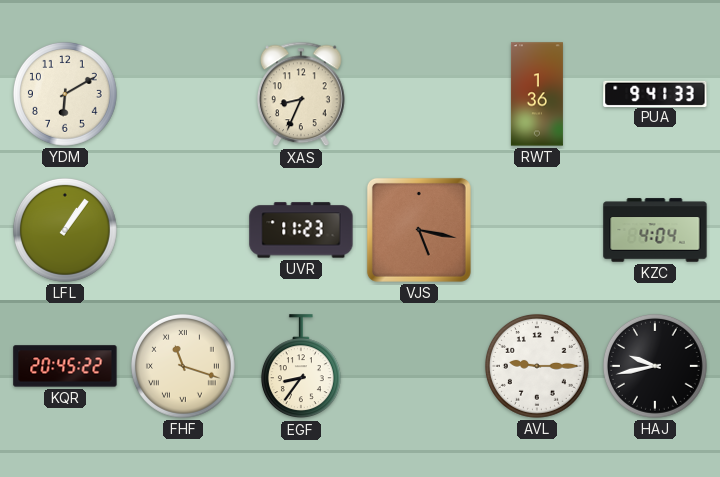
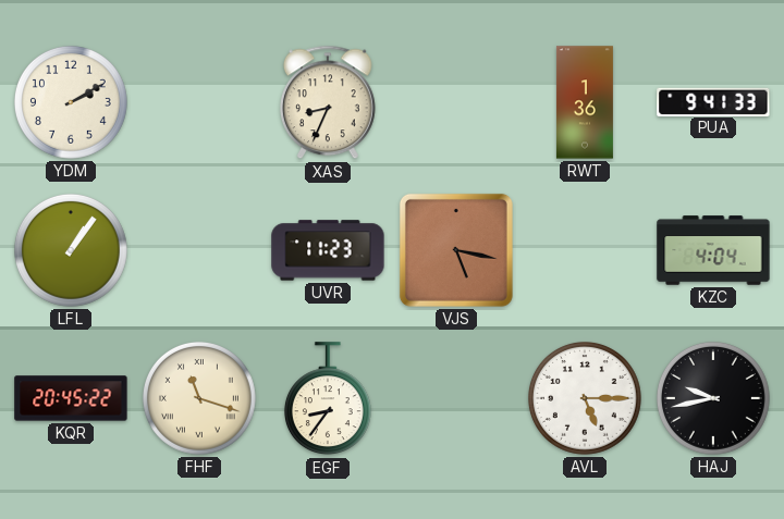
YDM: 6:10 -> 2:10 (71, 102)
AVL: 9:15 -> 5:15 (585, 398)
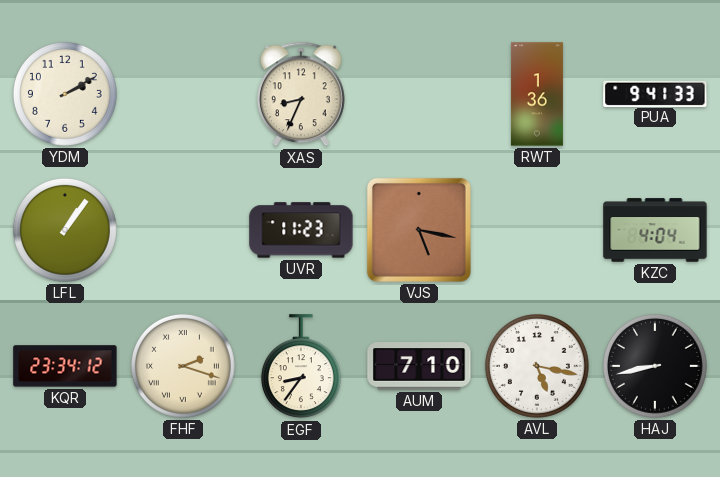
KQR: 20:45 -> 23:34 (65, 366)
FHF: 11:18 -> 2:18 (183, 366)
AUM: none -> 7:10 (419, 366)
AVL: 5:15 -> 5:17 (537, 366)
HAJ: 9:43 -> 8:43 (655, 366)
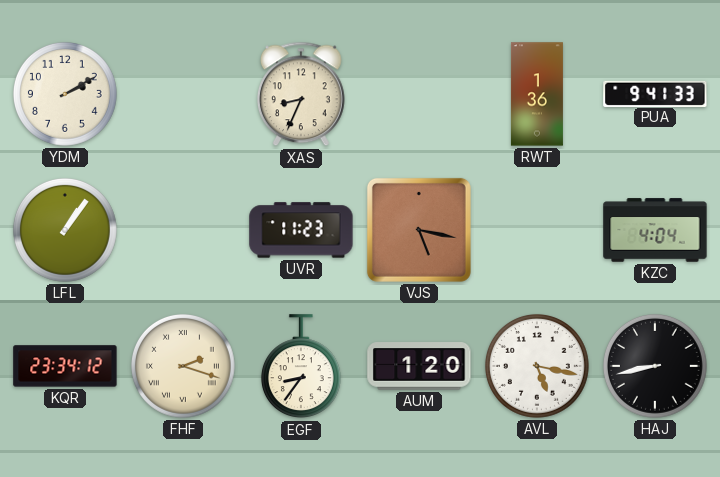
AUM: 7:10 -> 1:20 (419, 366)
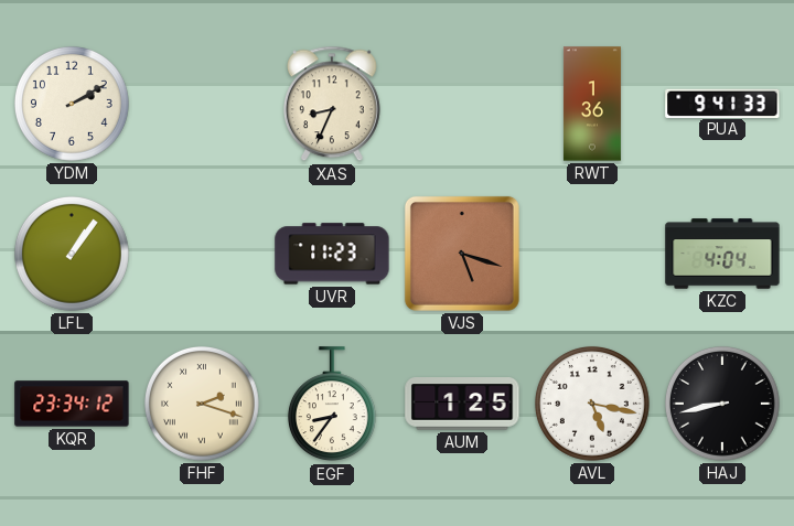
VJS: 5:17 -> 5:18 (462, 254)
AUM: 1:20 -> 1:25 (462, 404)
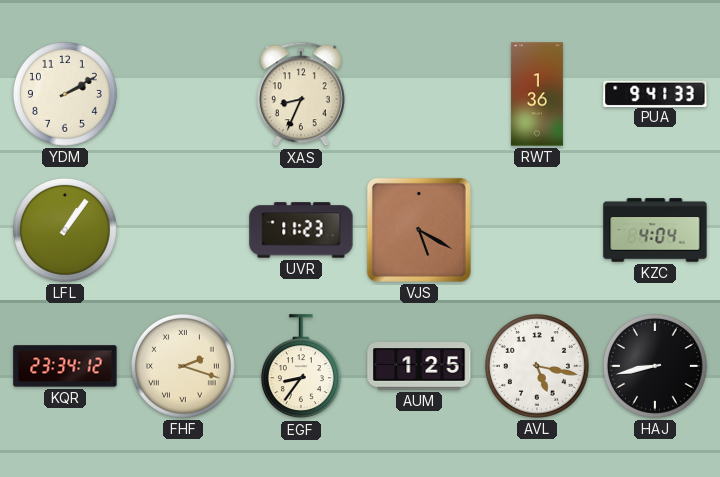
VJS: 5:18 -> 5:20 (419, 230)
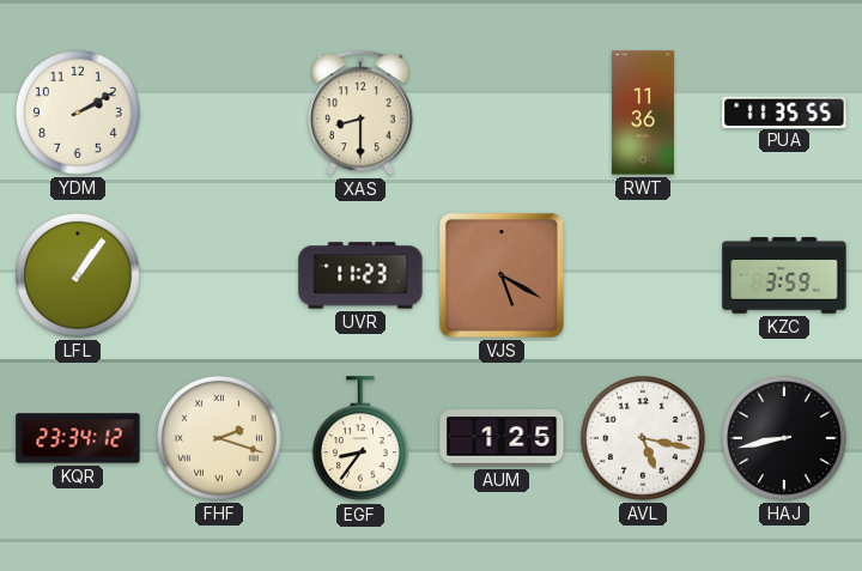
XAS: 8:34 -> 8:30 (360, 113)
RWT: 1:36 -> 11:36 (643, 113)
PUA: 9:41 -> 11:35 (784, 111)
KZC: 4:04 -> 3:59 (784, 275)
